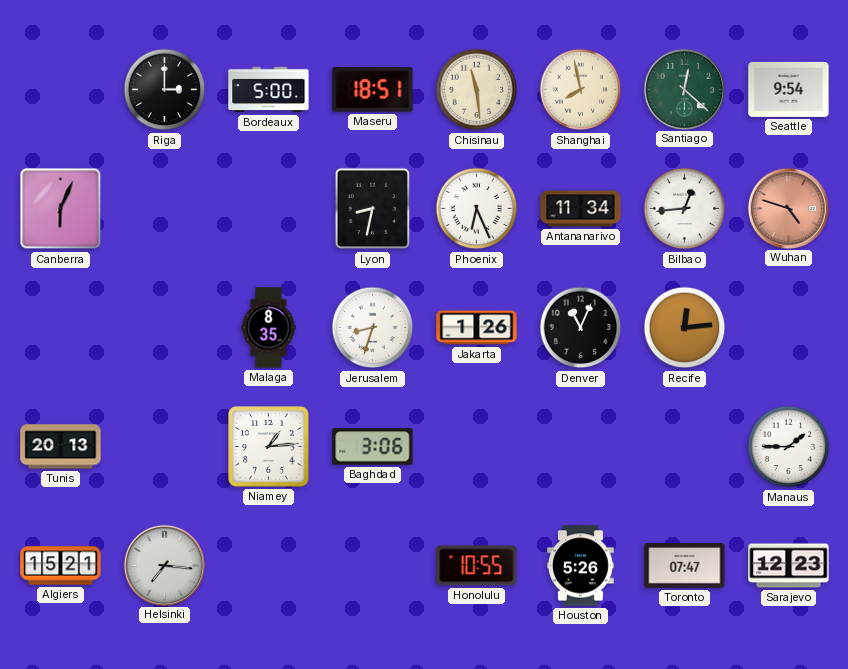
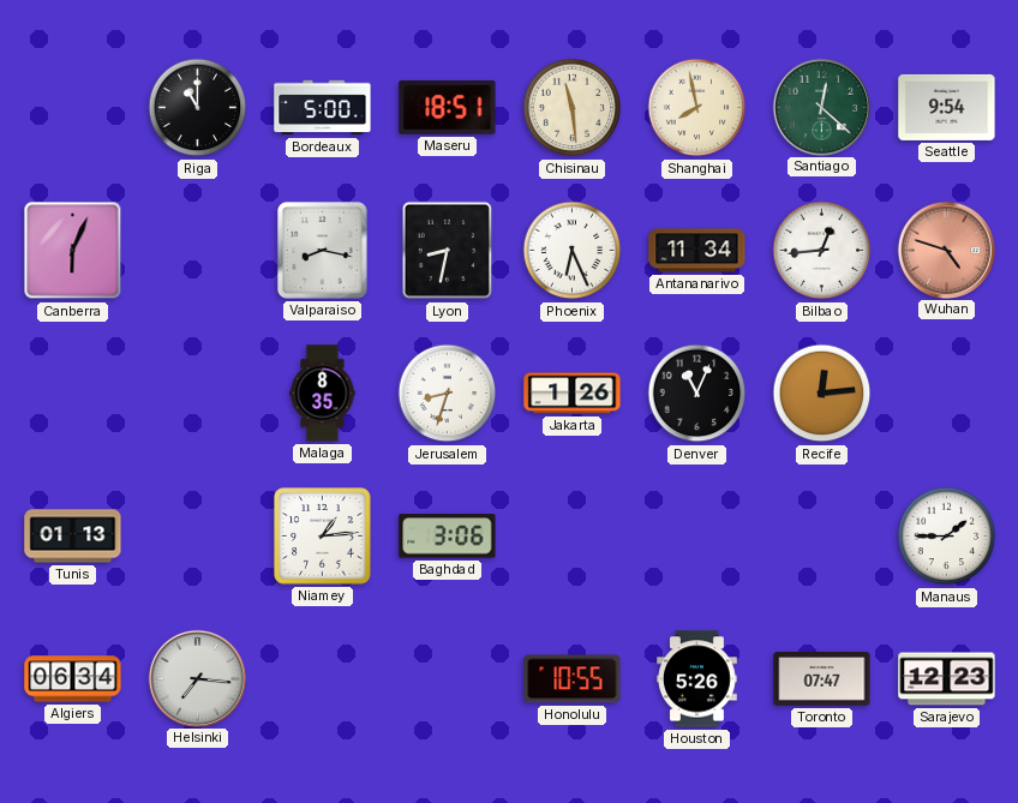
Riga: 3:00 -> 11:00 (198, 108)
Valparaiso: none -> 8:17 (322, 250)
Tunis: 20:13 -> 01:13 (73, 537)
Algiers: 15:21 -> 06:34 (73, 679)
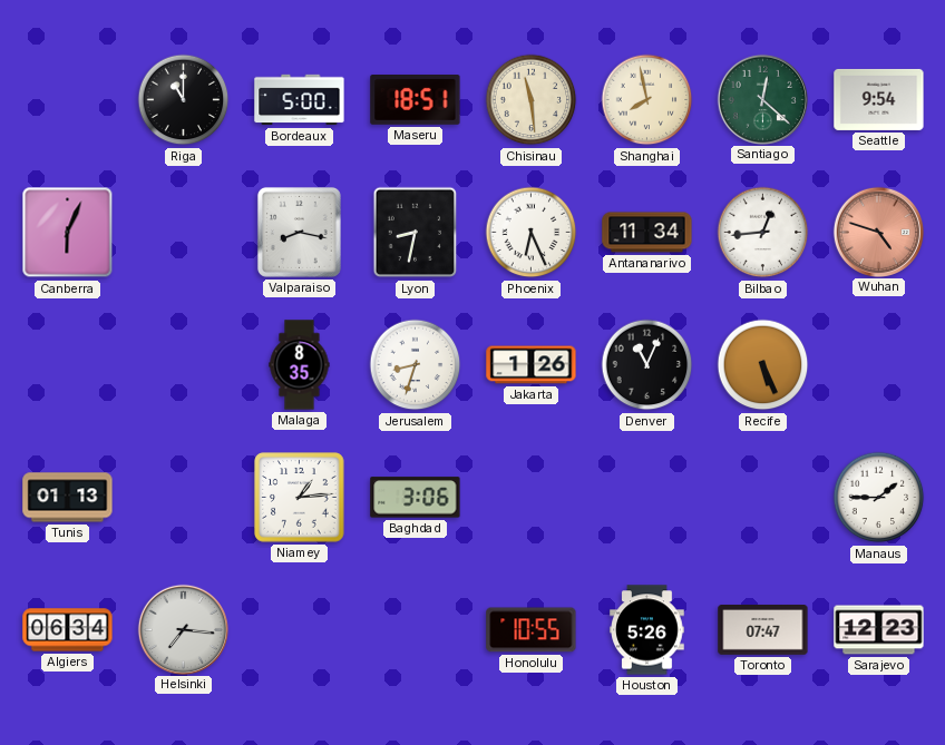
Recife: 12:14 -> 5:26 (763, 365)
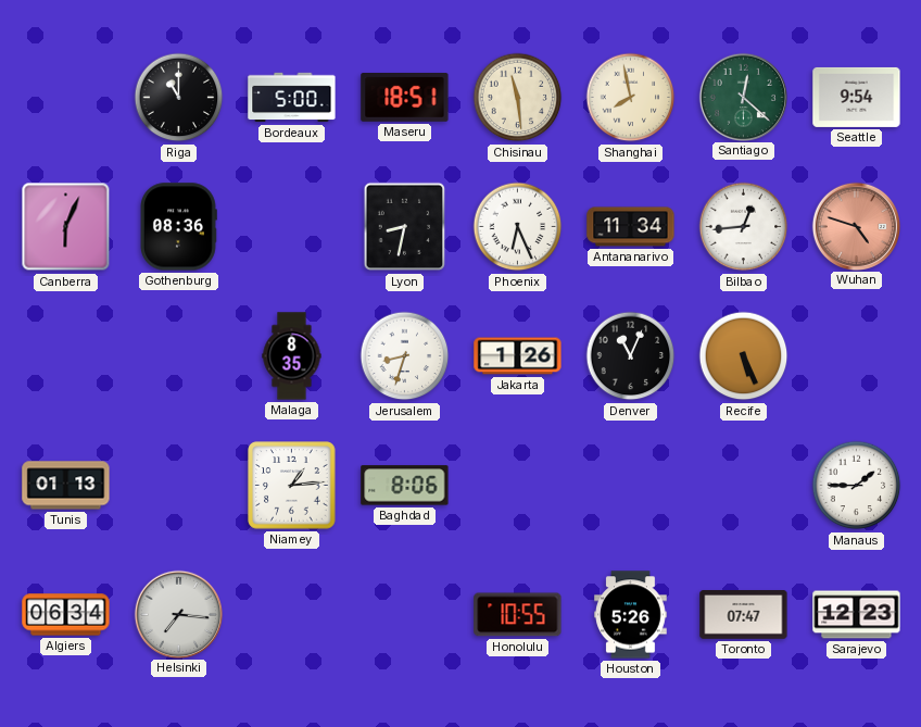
Gothenburg: none -> 08:36 (179, 227)
Valparaiso: 8:17 -> none (299, 232)
Baghdad: 3:06 -> 8:06 (405, 486)
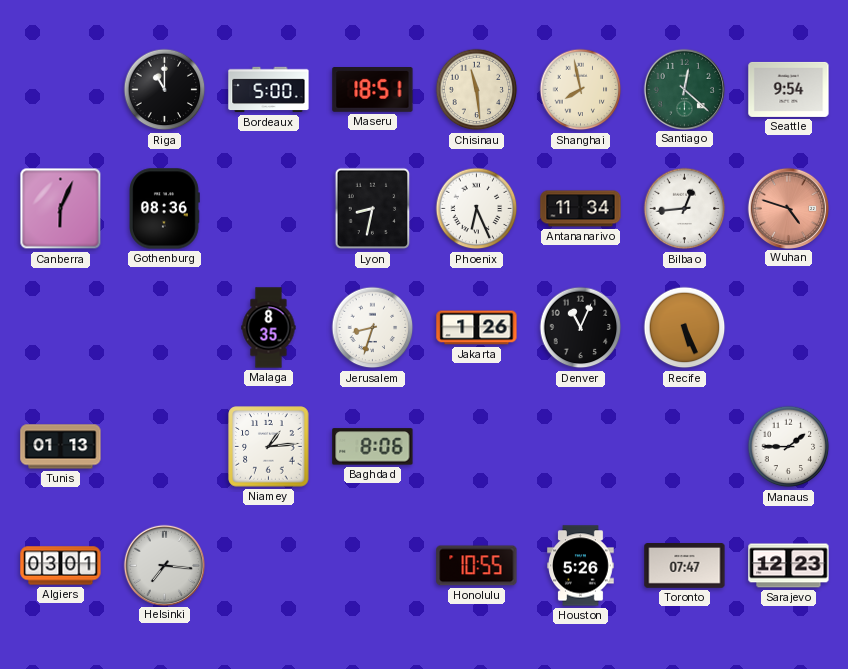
Algiers: 06:34 -> 03:01 (61, 566)
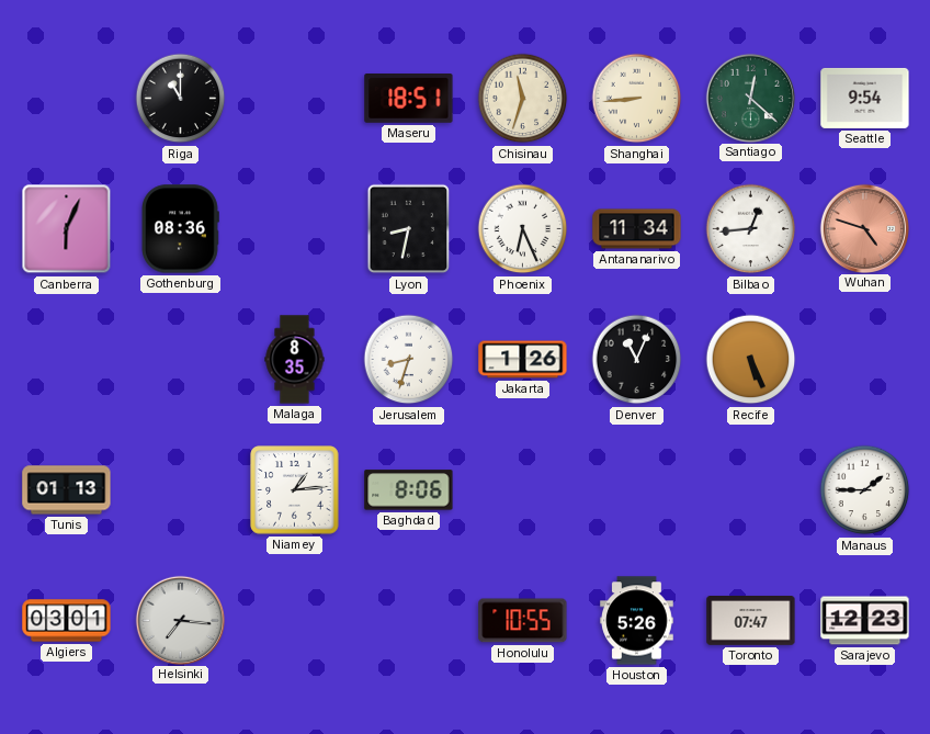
Bordeaux: 5:00 -> none (269, 90)
Chisinau: 11:29 -> 11:33 (523, 99)
Shanghai: 7:58 -> 8:44 (637, 99)
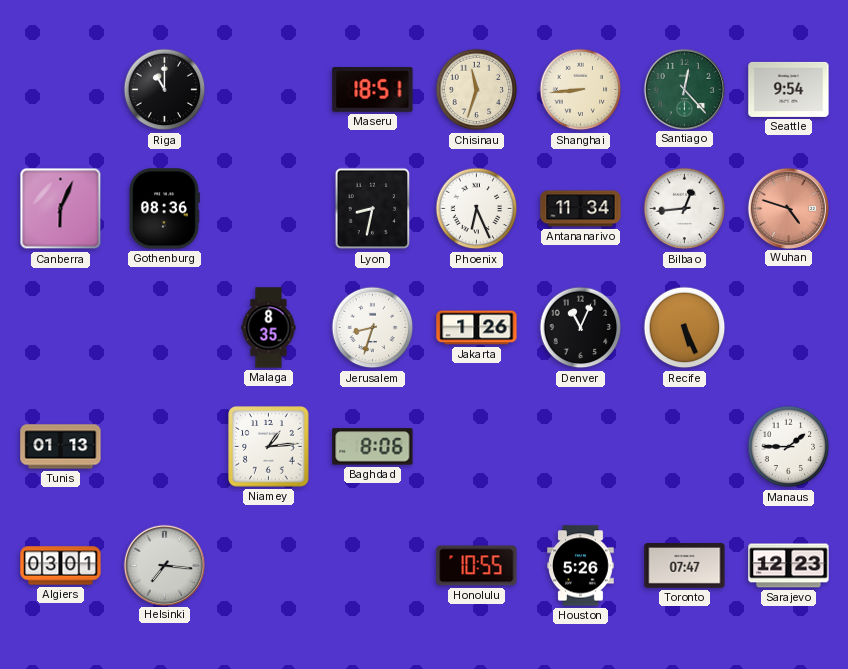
Santiago: 12:22 -> 12:23 (684, 89)
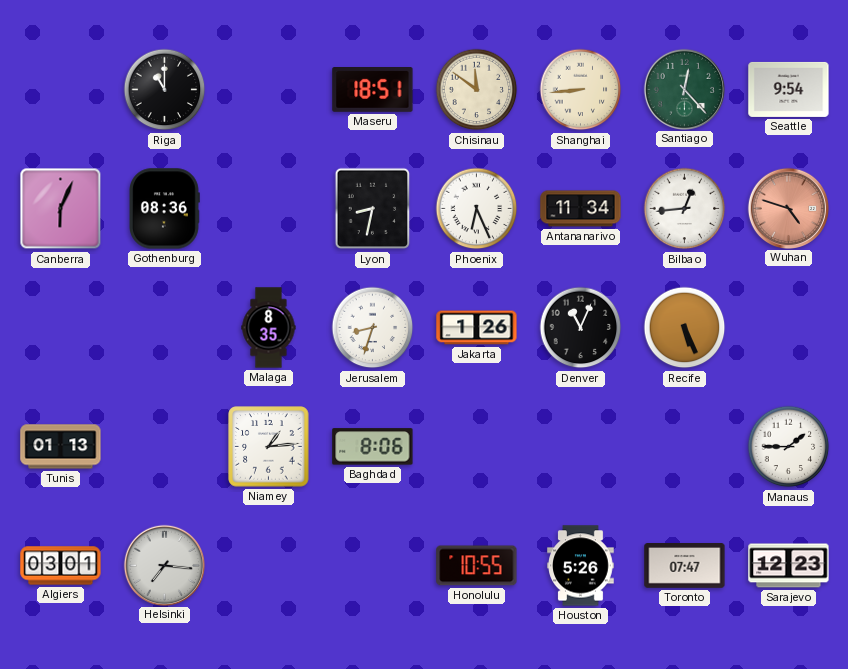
Chisinau: 11:33 -> 11:51 (477, 90)
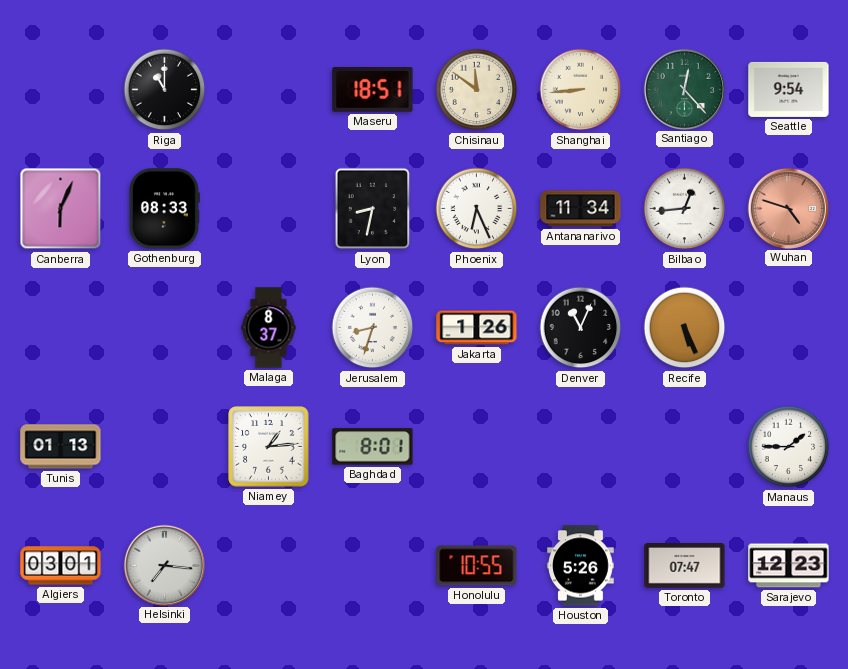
Gothenburg: 08:36 -> 08:33 (165, 209)
Malaga: 8:35 -> 8:37 (269, 328)
Baghdad: 8:06 -> 8:01 (373, 447)
